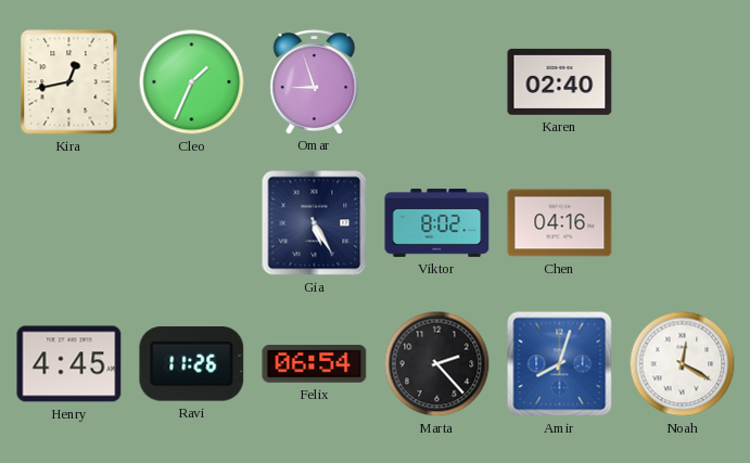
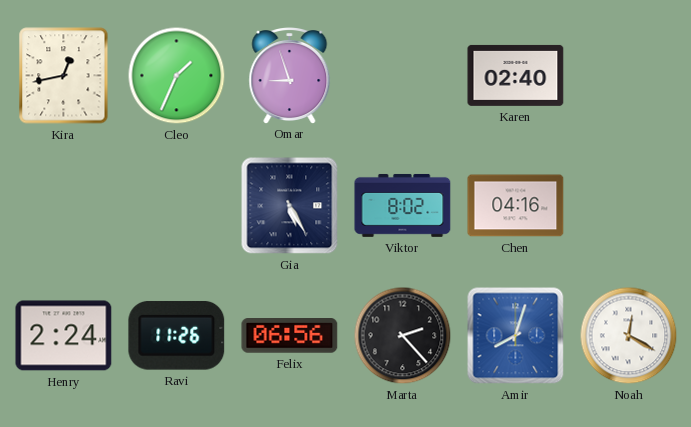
Henry: 4:45 -> 2:24 (64, 336)
Felix: 06:54 -> 06:56 (290, 336)
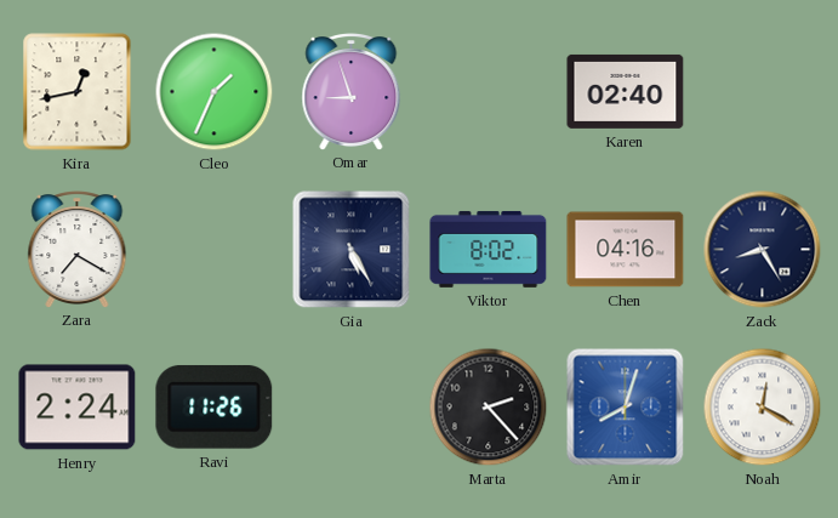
Zara: none -> 7:20 (78, 250)
Zack: none -> 8:25 (763, 250)
Felix: 06:56 -> none (290, 336)
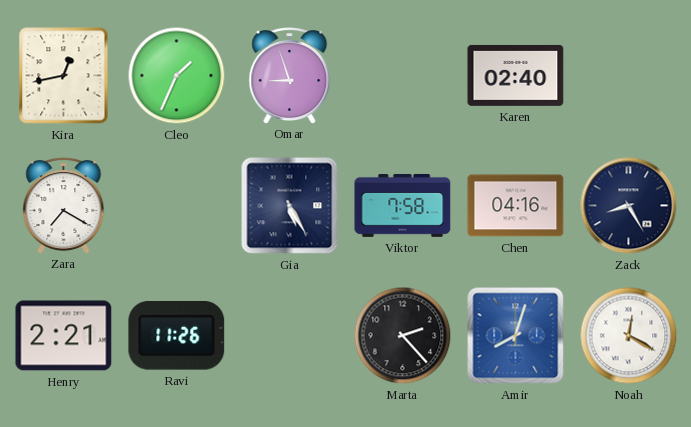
Viktor: 8:02 -> 7:58 (403, 205)
Henry: 2:24 -> 2:21 (64, 336)
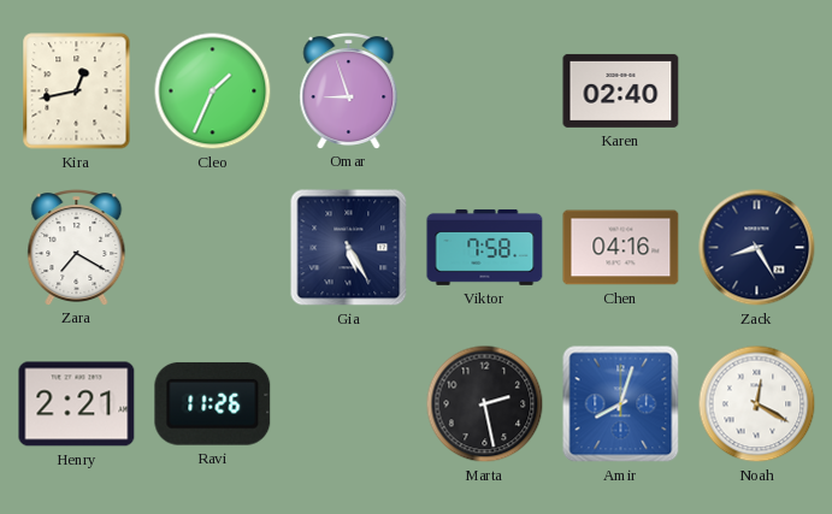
Marta: 2:23 -> 2:28 (485, 404)
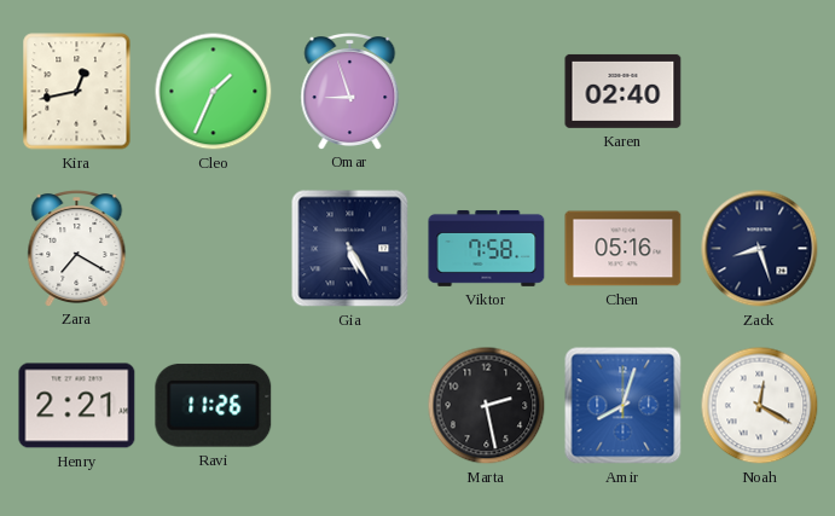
Chen: 04:16 -> 05:16 (624, 249)
Zack: 8:25 -> 8:27 (760, 249)
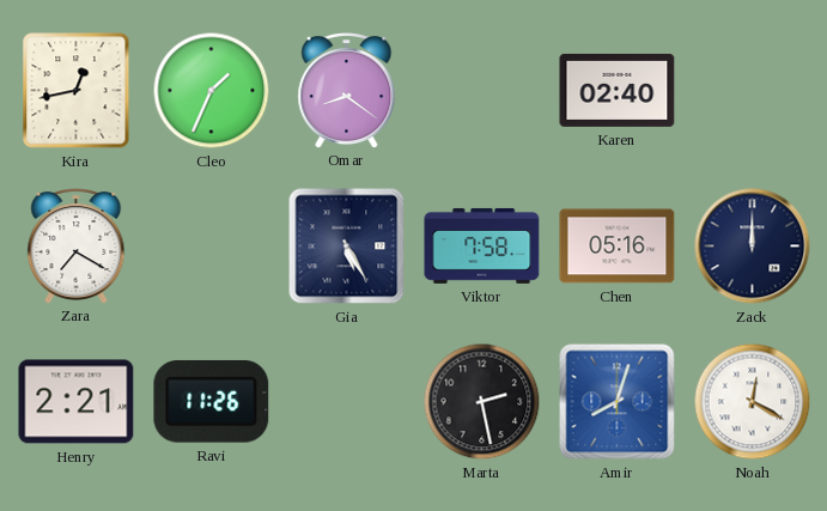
Omar: 8:57 -> 8:21 (347, 91)
Zack: 8:27 -> 12:00 (753, 247)
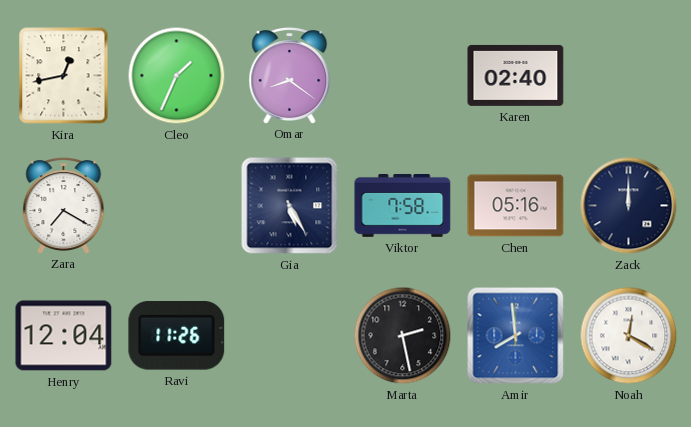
Henry: 2:21 -> 12:04 (64, 336)
Amir: 8:03 -> 7:59 (516, 336)
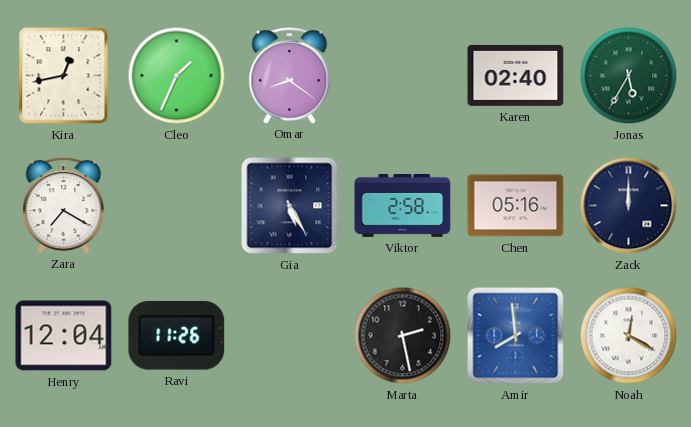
Jonas: none -> 5:35 (629, 76)
Viktor: 7:58 -> 2:58 (403, 205)
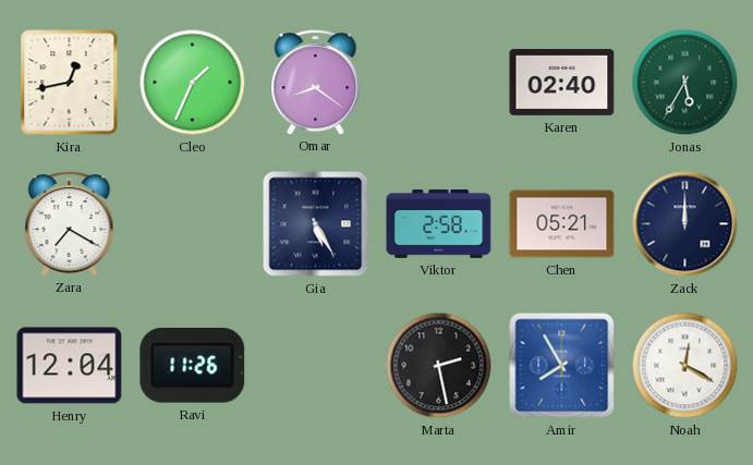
Chen: 05:16 -> 05:21 (562, 224)
Amir: 7:59 -> 7:55 (562, 366)
